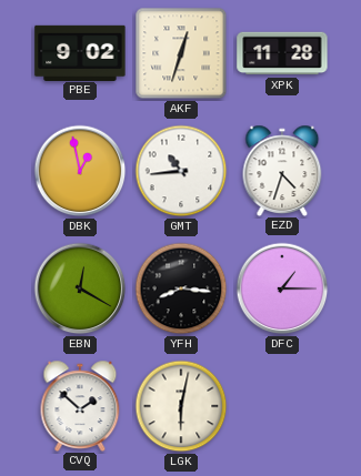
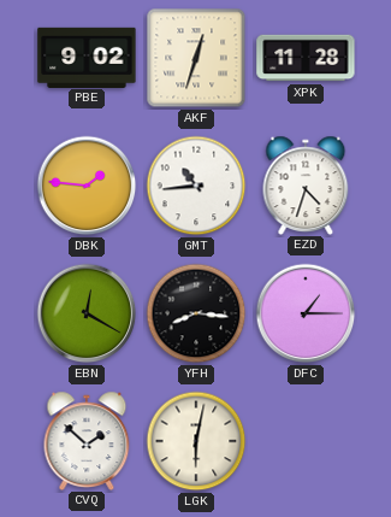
DBK: 12:58 -> 1:46 (87, 186)
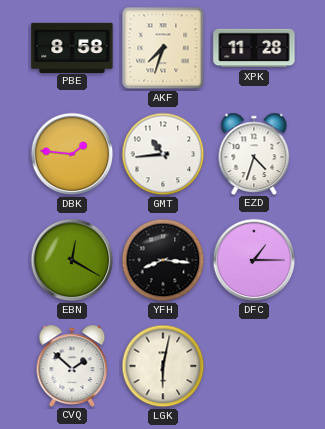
PBE: 9:02 -> 8:58 (72, 47)
AKF: 12:33 -> 7:33 (163, 48)
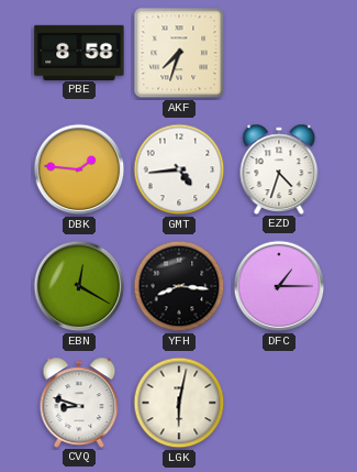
XPK: 11:28 -> none (254, 48)
GMT: 10:44 -> 4:44 (179, 169)
CVQ: 1:52 -> 8:48 (79, 402)
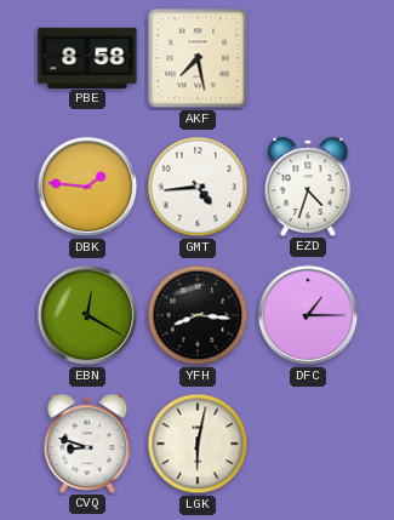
AKF: 7:33 -> 7:28 (198, 58)
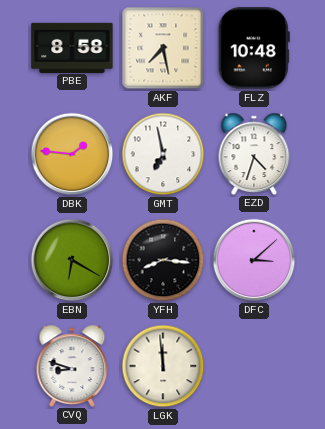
FLZ: none -> 10:48 (254, 48)
GMT: 4:44 -> 6:58 (163, 154)
EBN: 12:20 -> 6:20 (72, 260)
DFC: 1:15 -> 3:08 (254, 260)
LGK: 6:02 -> 11:59 (163, 366)
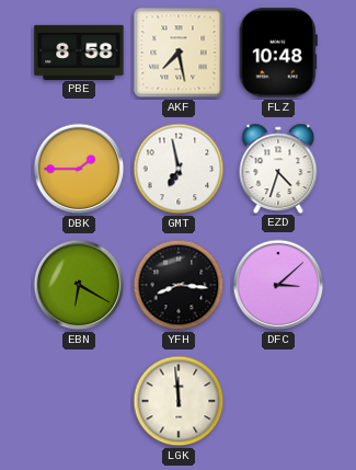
DBK: 1:46 -> 1:45 (79, 169)
CVQ: 8:48 -> none (72, 365)
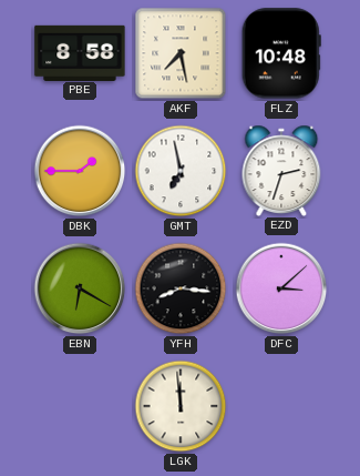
EZD: 4:33 -> 2:33 (281, 170)
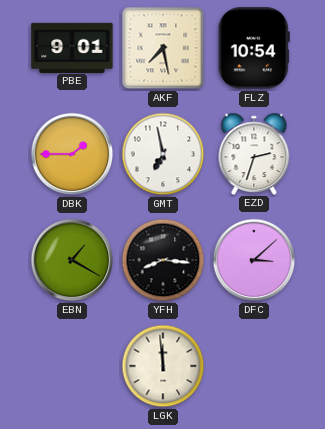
PBE: 8:58 -> 9:01 (72, 47)
FLZ: 10:48 -> 10:54 (254, 48)
EBN: 6:20 -> 1:20 (72, 260)
